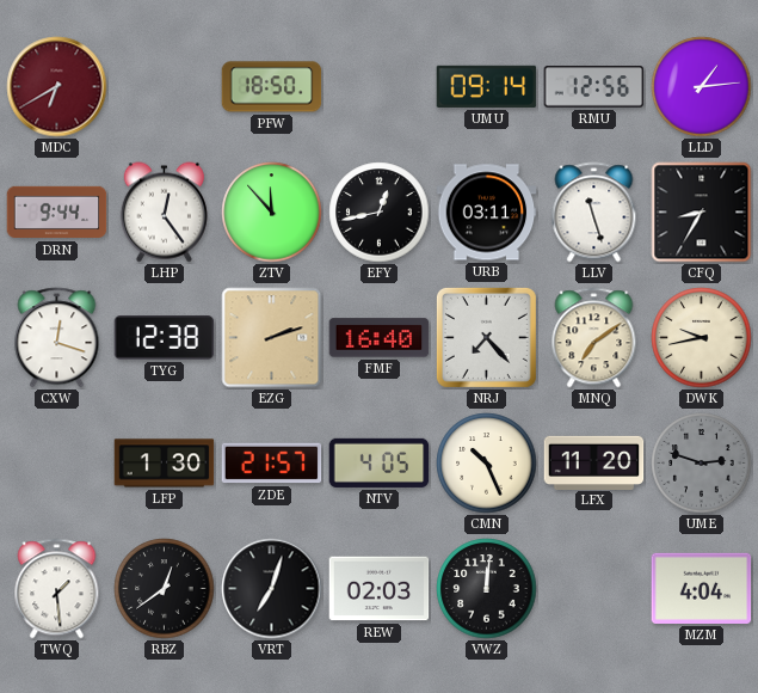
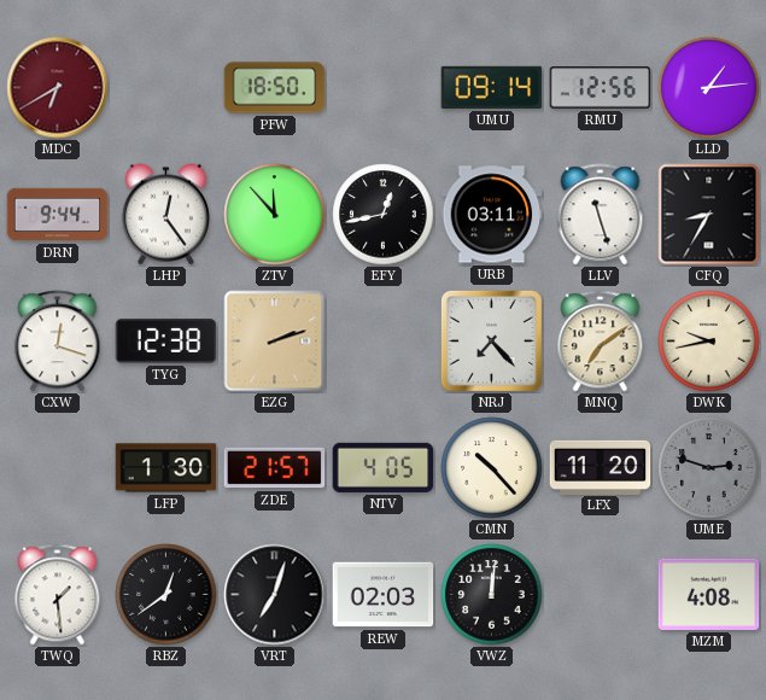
FMF: 16:40 -> none (380, 338)
CMN: 10:26 -> 10:23 (492, 468)
MZM: 4:04 -> 4:08 (709, 594)
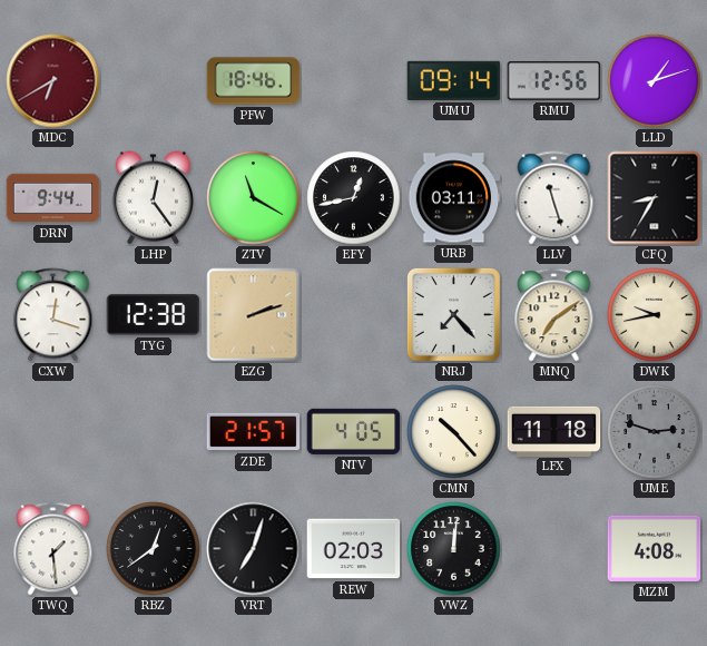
PFW: 18:50 -> 18:46 (254, 81)
LLD: 1:14 -> 1:12 (655, 81)
ZTV: 11:53 -> 11:20 (254, 198)
LFP: 1:30 -> none (166, 468)
LFX: 11:20 -> 11:18 (554, 431)
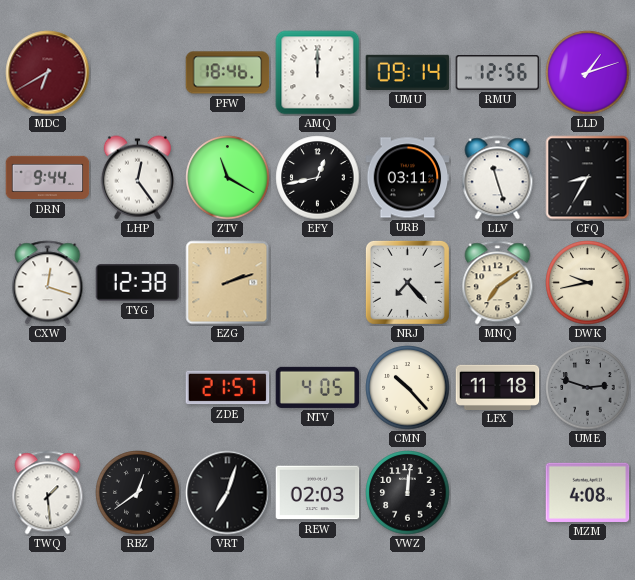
AMQ: none -> 12:00 (318, 73)
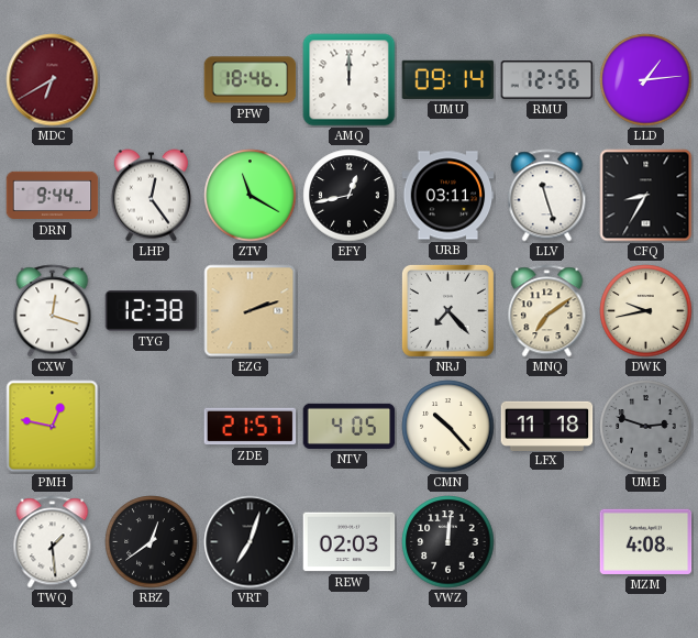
LLD: 1:12 -> 1:14 (646, 80)
PMH: none -> 12:47 (53, 427)
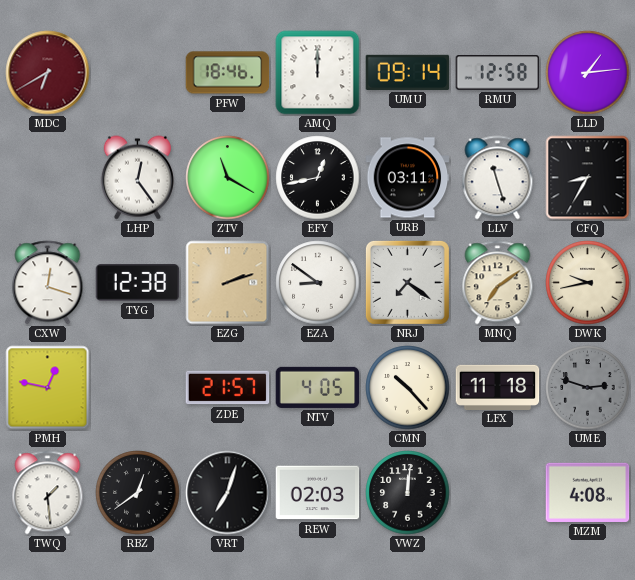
RMU: 12:56 -> 12:58 (498, 73)
DRN: 9:44 -> none (53, 196)
EZA: none -> 8:51 (318, 283)
NRJ: 7:23 -> 7:21 (407, 282)
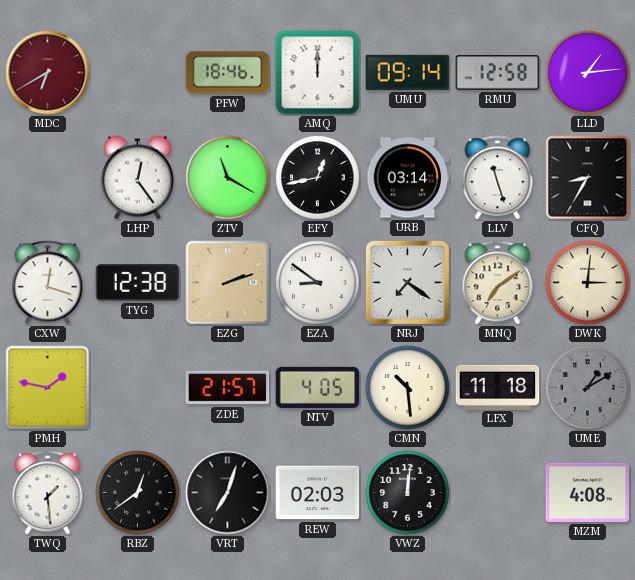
URB: 03:11 -> 03:14 (408, 178)
DWK: 9:43 -> 3:01 (588, 283)
PMH: 12:47 -> 1:47 (48, 388)
CMN: 10:23 -> 10:29 (408, 388)
UME: 2:48 -> 1:10 (588, 388)
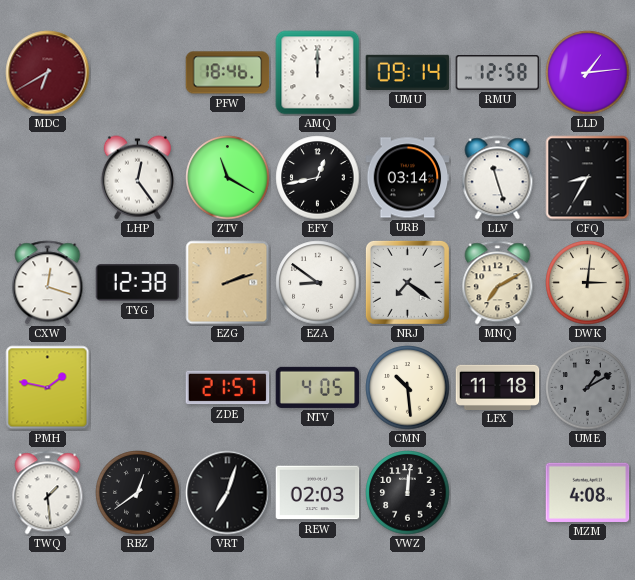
MNQ: 7:09 -> 7:10 (498, 283)
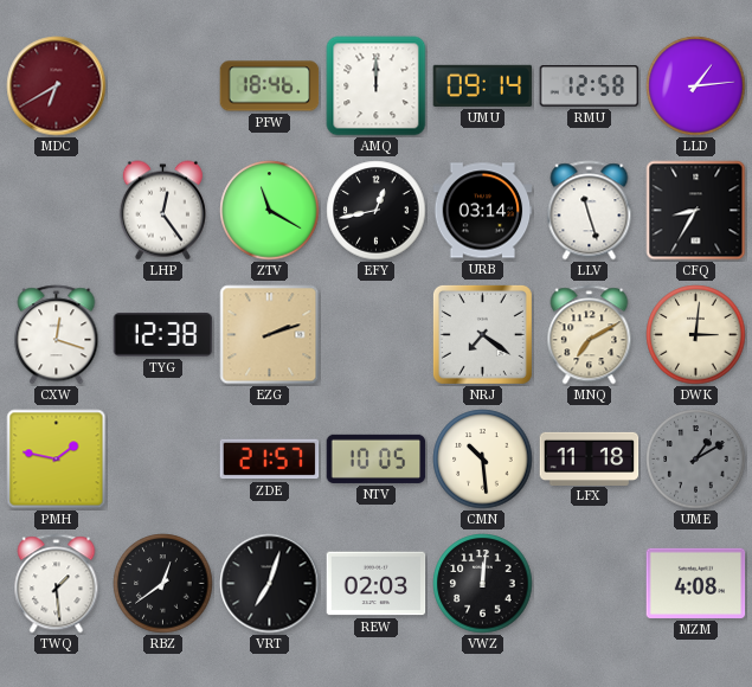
EZA: 8:51 -> none (318, 283)
NTV: 4:05 -> 10:05 (377, 458)
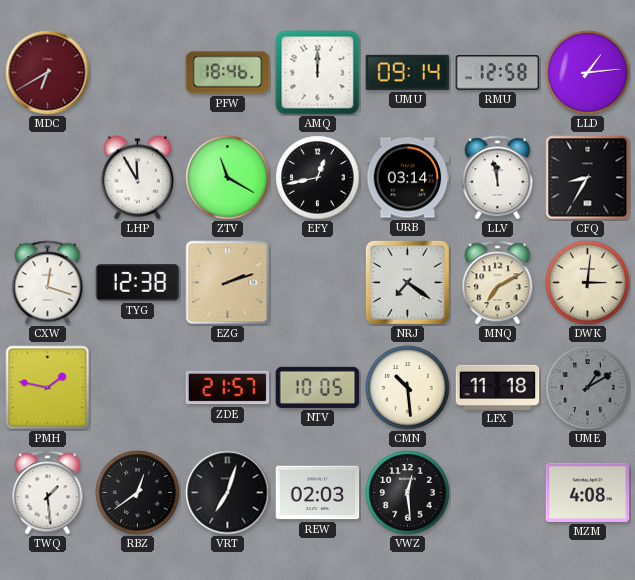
LHP: 12:24 -> 11:55 (137, 178)
LLV: 11:27 -> 11:58 (498, 178)
VWZ: 12:01 -> 12:29 (408, 493)
